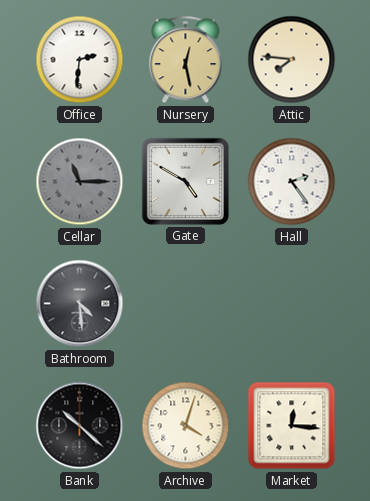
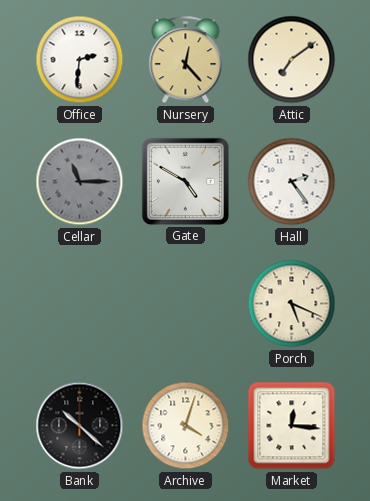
Nursery: 12:28 -> 12:23 (186, 60)
Attic: 7:46 -> 7:09 (292, 60)
Bathroom: 4:29 -> none (80, 304)
Porch: none -> 5:19 (292, 304)
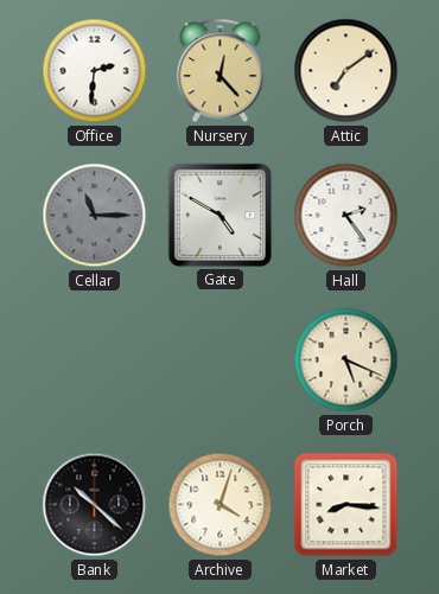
Market: 12:16 -> 8:16 (346, 505)
